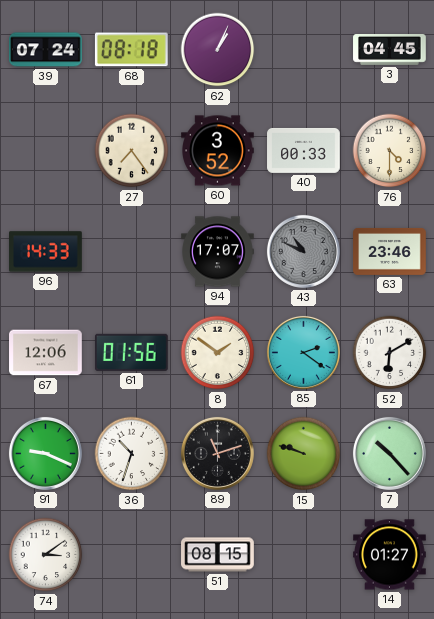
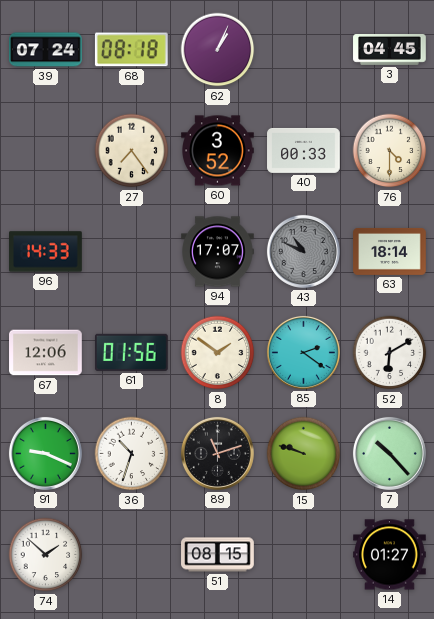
63: 23:46 -> 18:14 (390, 251)
74: 3:09 -> 1:52 (46, 555)
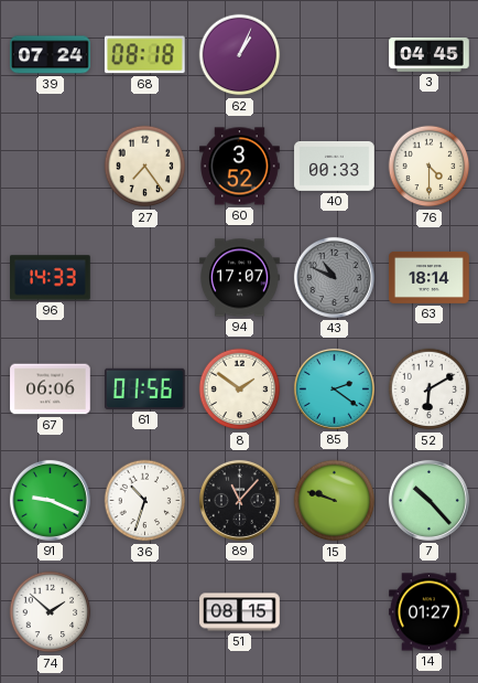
67: 12:06 -> 06:06 (51, 389)
89: 11:12 -> 11:07 (239, 500)
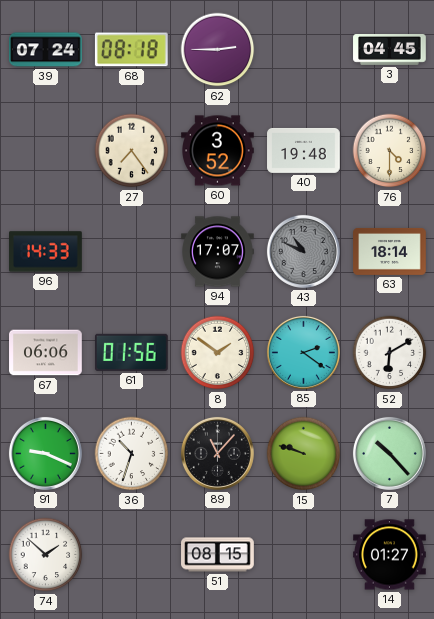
62: 1:04 -> 2:45 (218, 50)
40: 00:33 -> 19:48 (304, 150)
